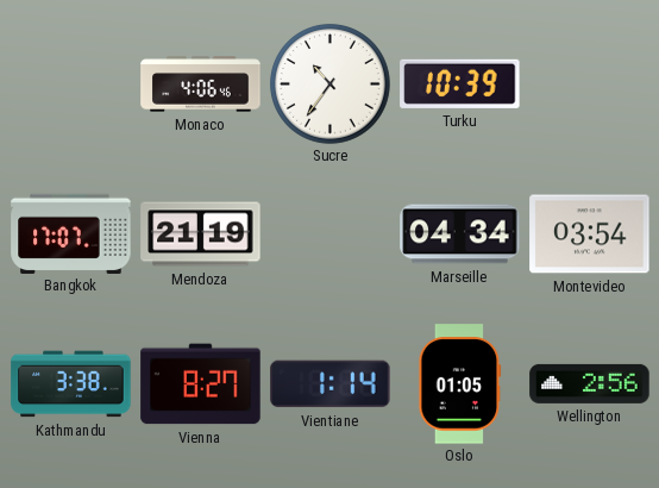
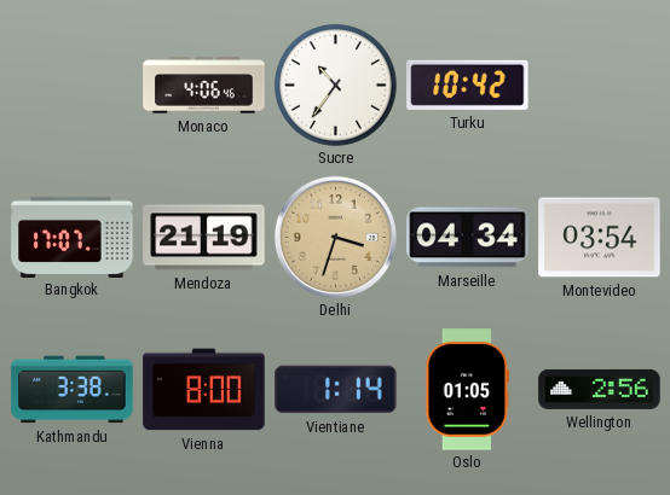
Turku: 10:39 -> 10:42 (468, 85)
Delhi: none -> 3:33 (335, 237)
Vienna: 8:27 -> 8:00 (204, 390)
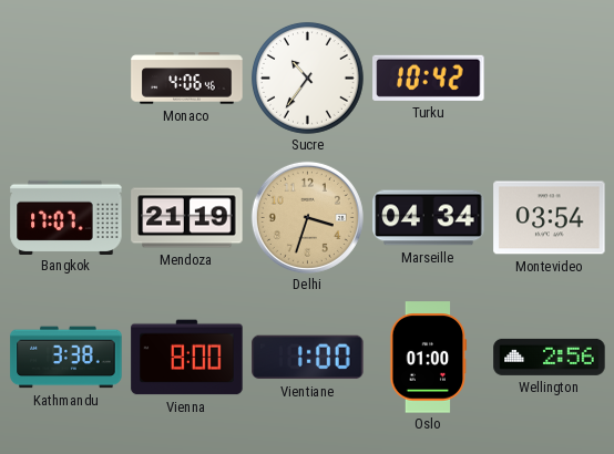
Vientiane: 1:14 -> 1:00 (308, 358)
Oslo: 01:05 -> 01:00 (429, 358)
